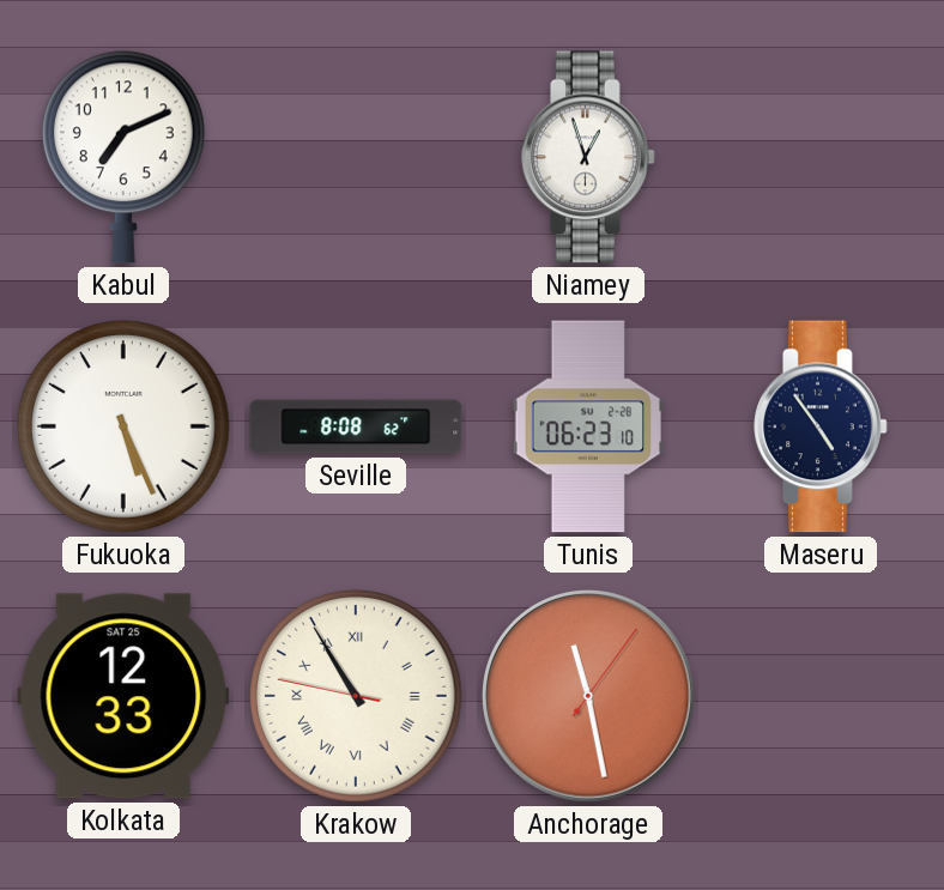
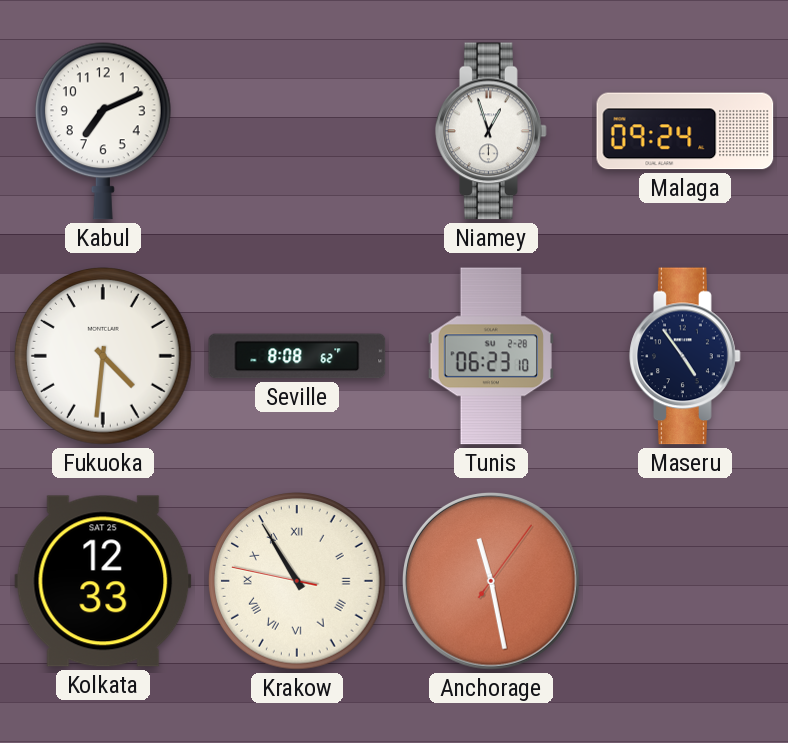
Malaga: none -> 09:24 (685, 131)
Fukuoka: 5:26 -> 4:31 (104, 357)
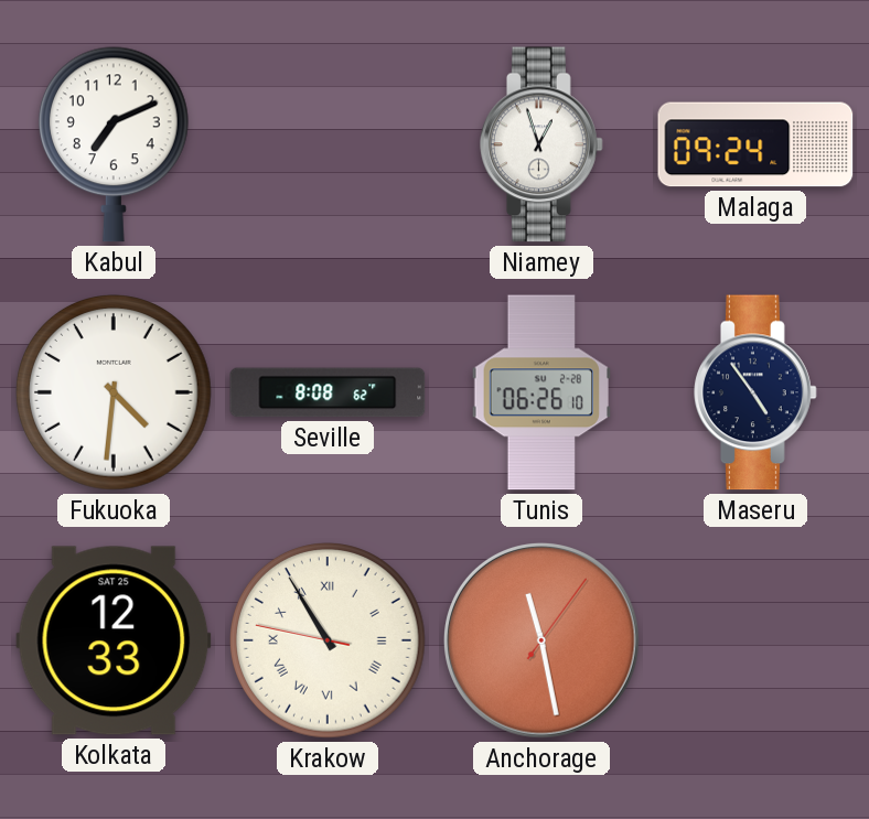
Tunis: 06:23 -> 06:26 (540, 392)
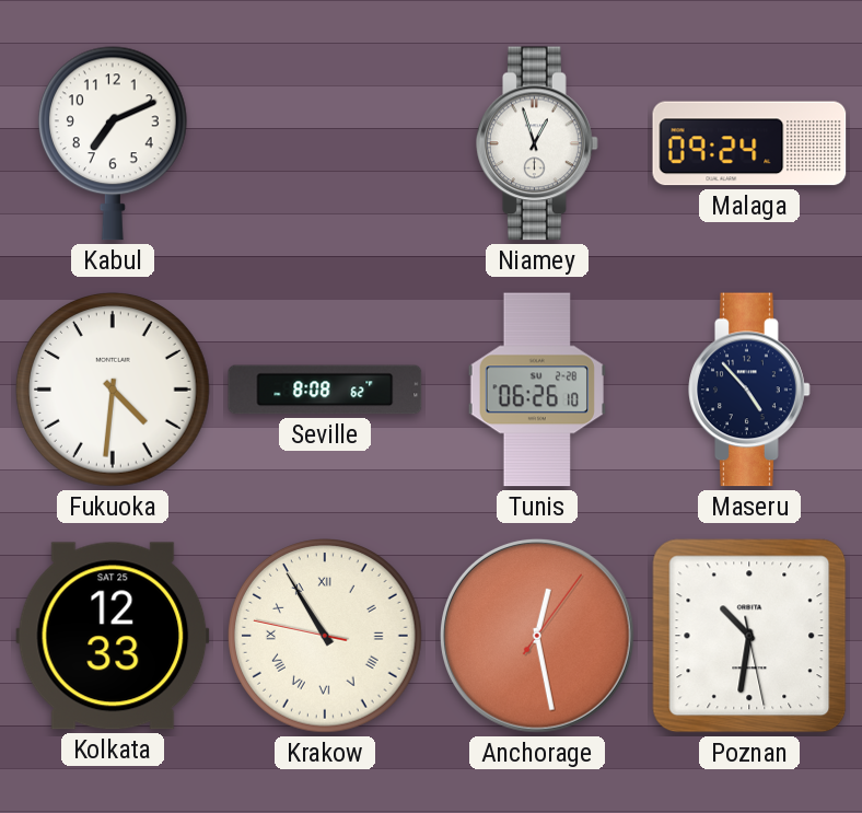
Maseru: 4:54 -> 4:53 (749, 390)
Anchorage: 11:28 -> 12:28 (538, 637)
Poznan: none -> 10:31 (749, 636)
